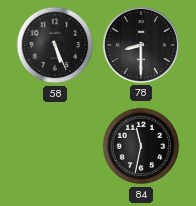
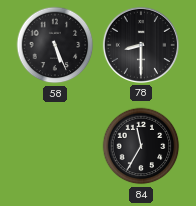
84: 11:32 -> 11:35 (141, 146)
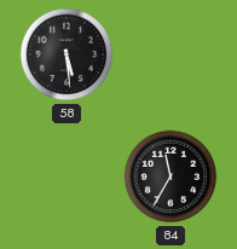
58: 5:26 -> 5:29 (67, 54)
78: 8:30 -> none (141, 45)
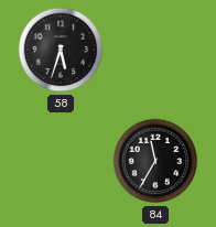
58: 5:29 -> 5:33 (61, 50)
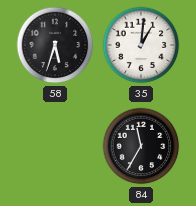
35: none -> 1:01 (141, 45)
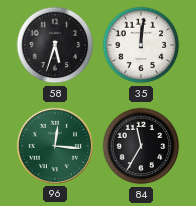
35: 1:01 -> 12:01 (141, 45)
96: none -> 12:16 (55, 146)
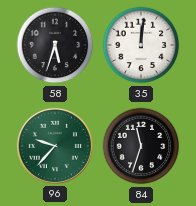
96: 12:16 -> 9:37 (55, 146)
84: 11:35 -> 11:33 (141, 146)
